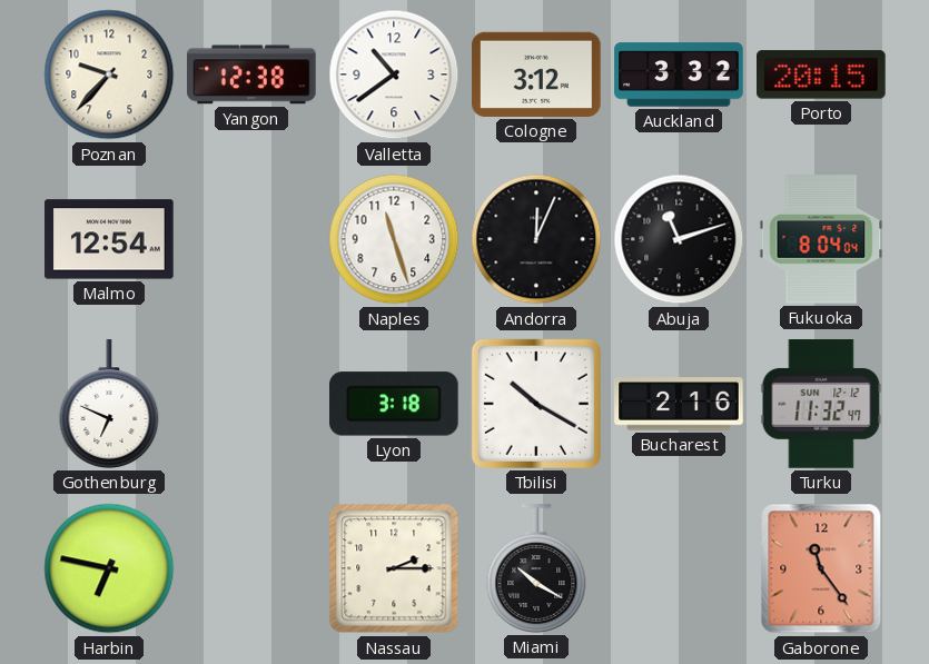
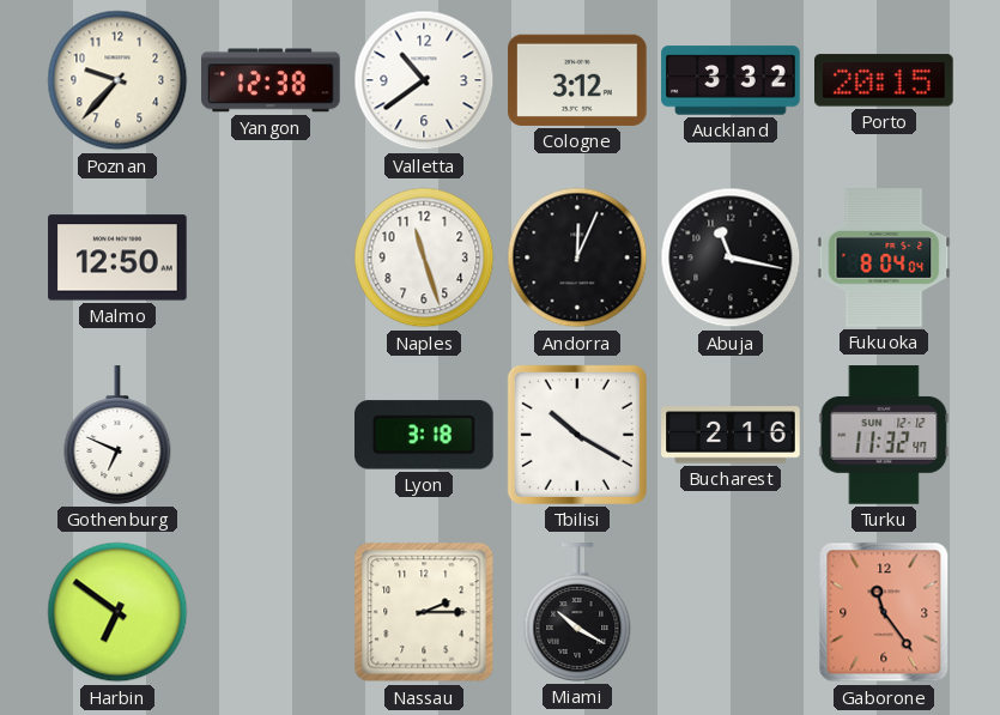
Malmo: 12:54 -> 12:50 (117, 257)
Abuja: 11:12 -> 11:17 (731, 257)
Harbin: 6:47 -> 6:51 (117, 612)
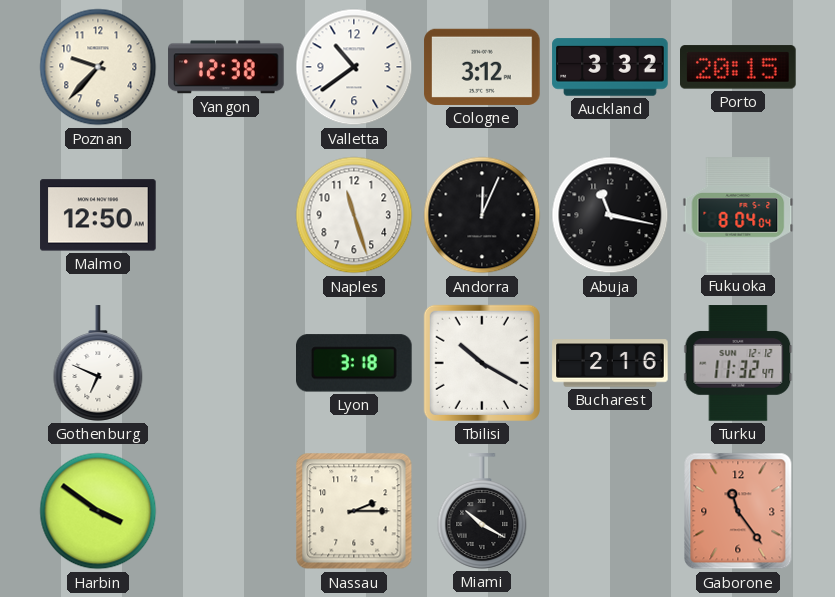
Harbin: 6:51 -> 3:51 (98, 511)
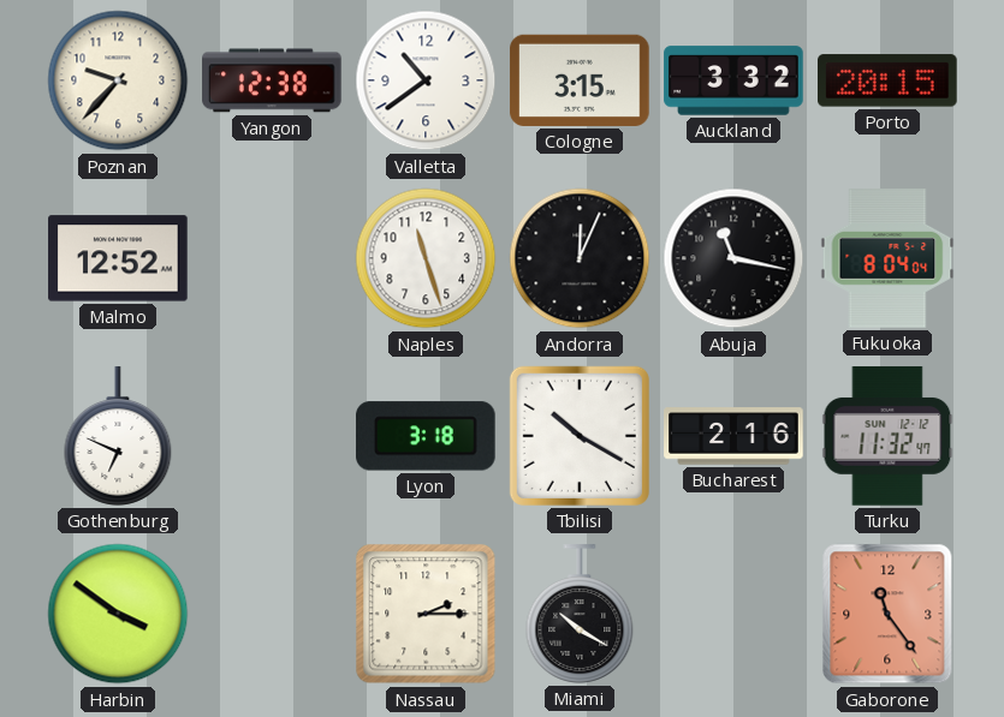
Cologne: 3:12 -> 3:15 (580, 80)
Malmo: 12:50 -> 12:52 (118, 258)
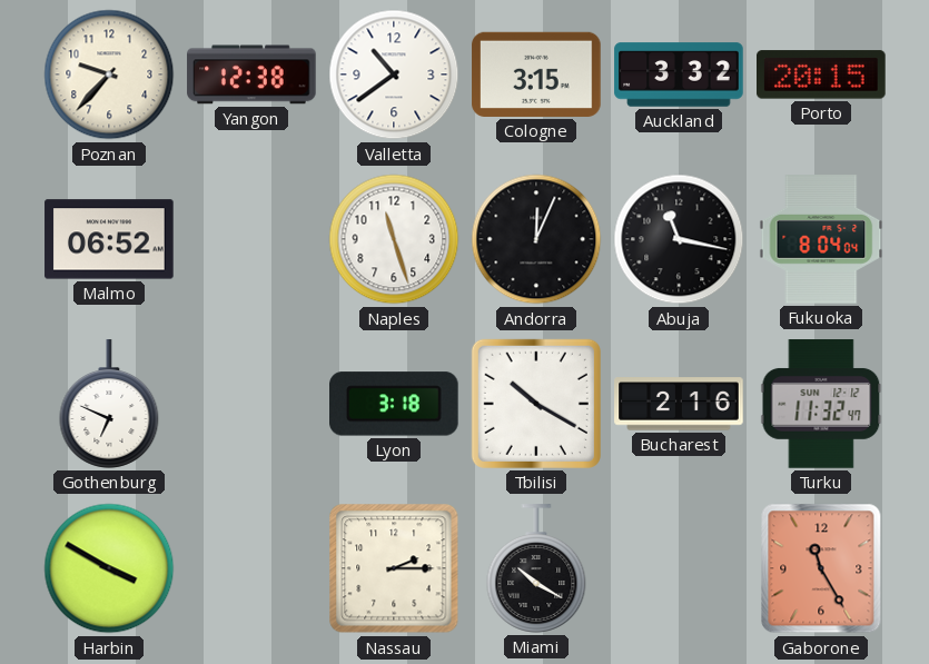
Malmo: 12:52 -> 06:52 (109, 239)
Harbin: 3:51 -> 3:50 (109, 568)
Gaborone: 11:24 -> 11:25 (821, 568)
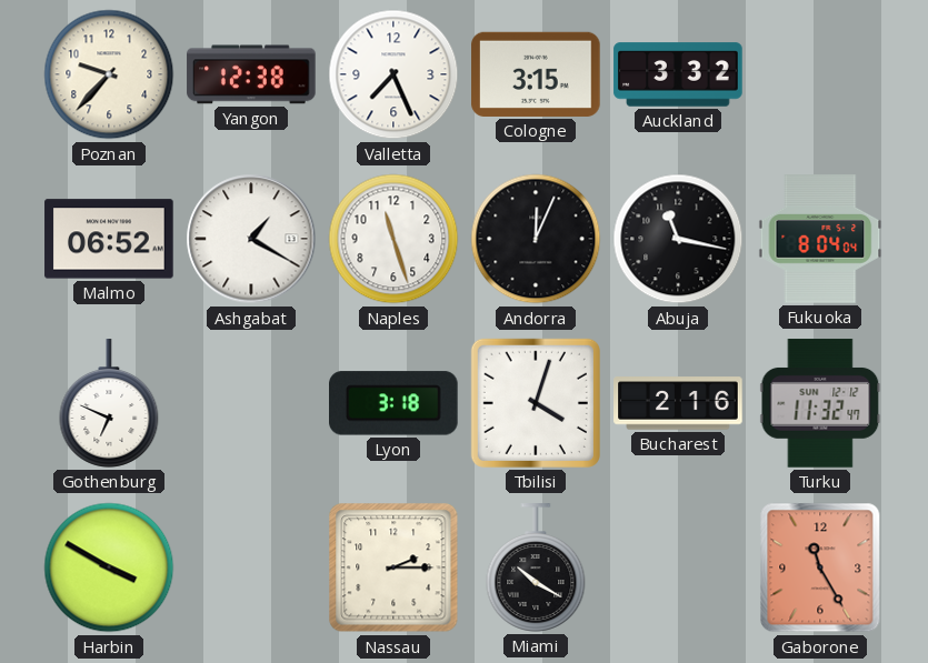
Valletta: 10:39 -> 7:26 (393, 74)
Porto: 20:15 -> none (822, 75)
Ashgabat: none -> 1:20 (251, 239)
Tbilisi: 10:20 -> 4:03 (536, 403)
